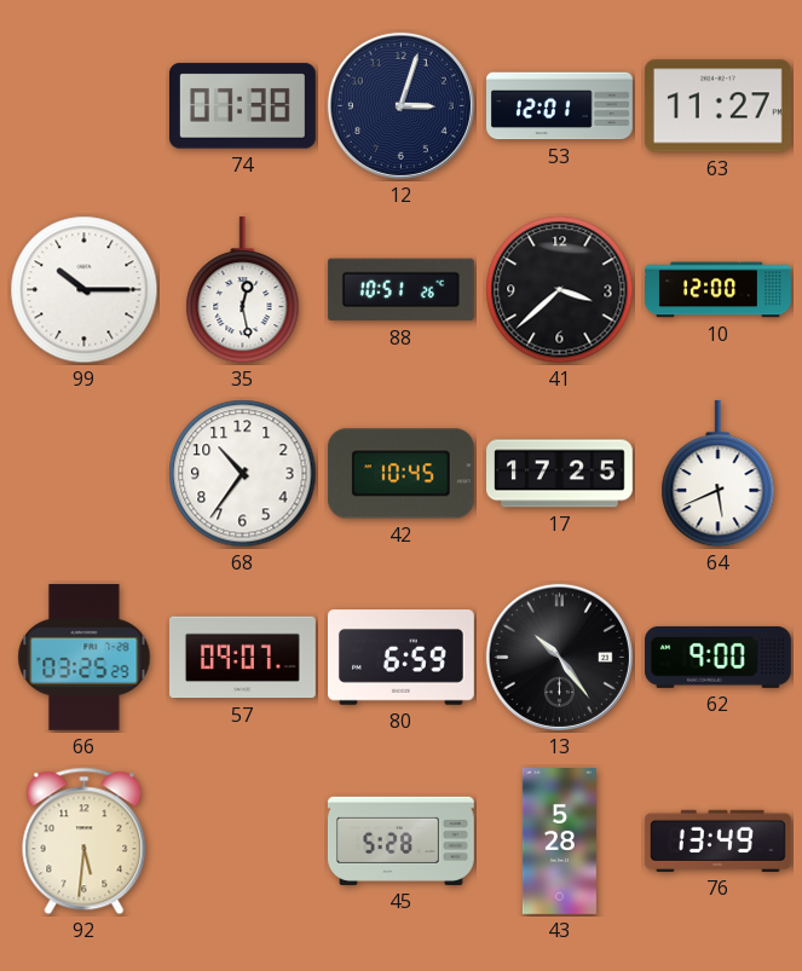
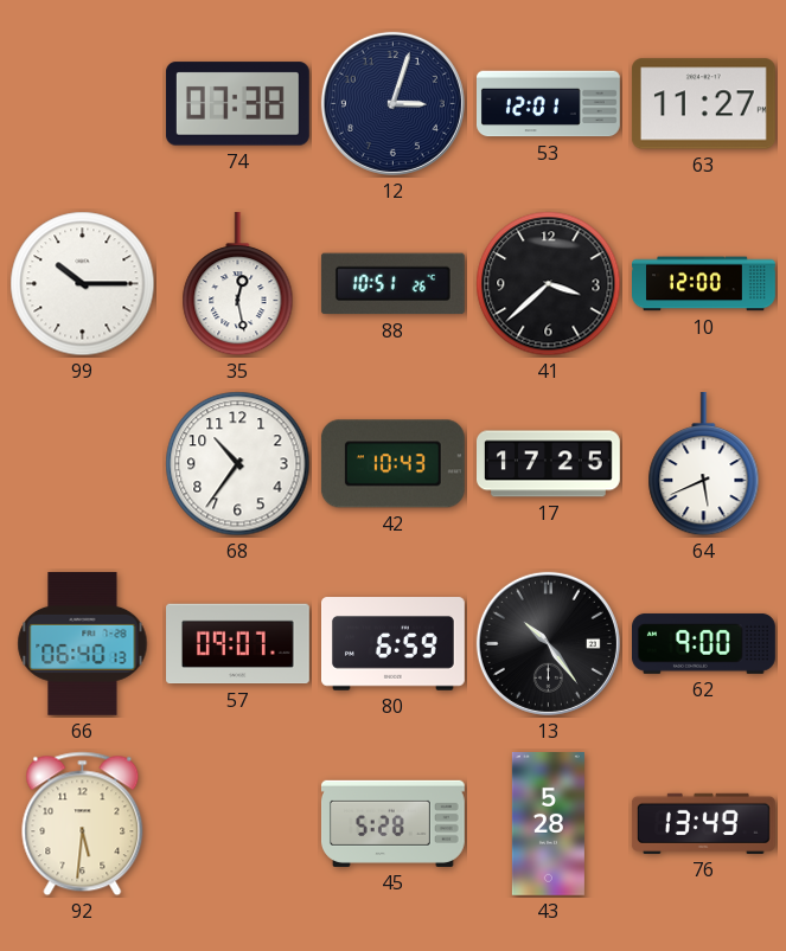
42: 10:45 -> 10:43 (392, 464)
66: 03:25 -> 06:40 (83, 643)
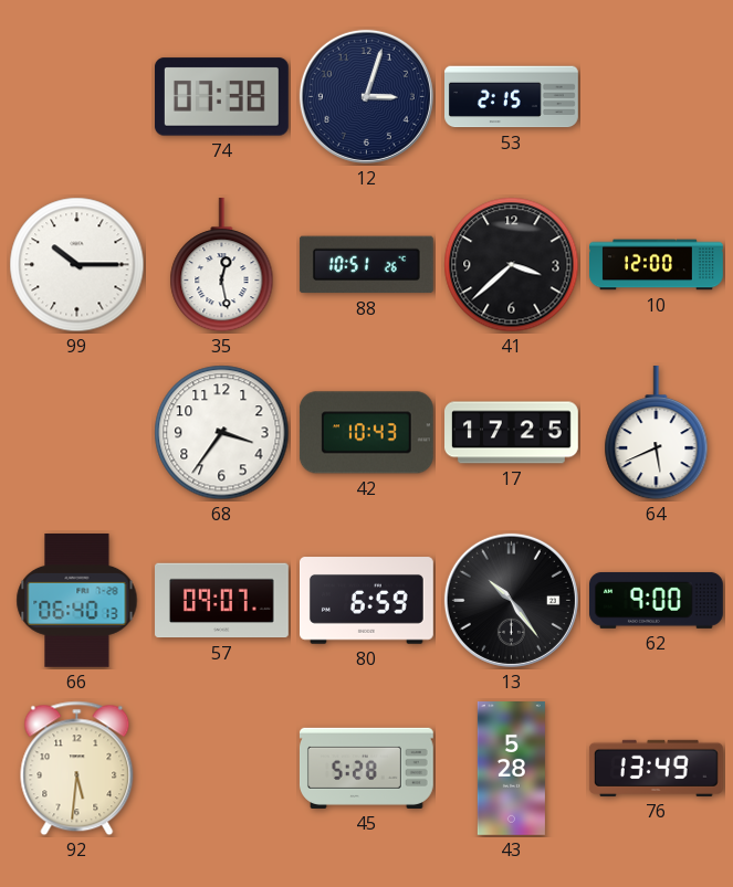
53: 12:01 -> 2:15 (512, 97)
63: 11:27 -> none (703, 104)
68: 10:36 -> 3:36 (222, 433)
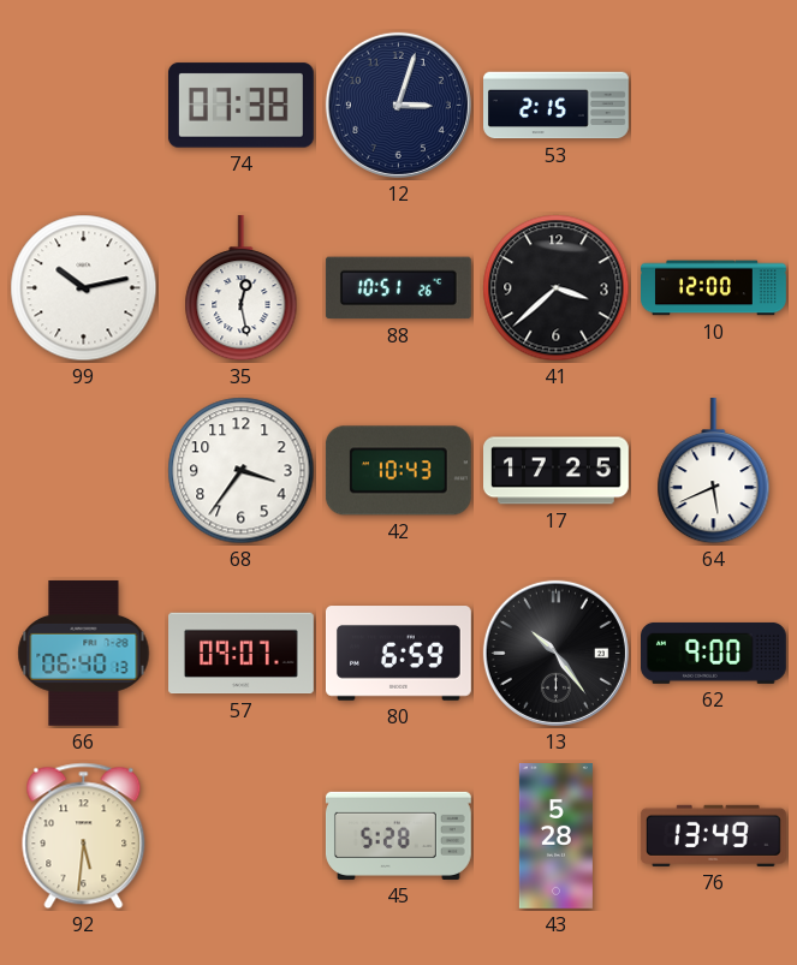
99: 10:15 -> 10:13 (84, 288)
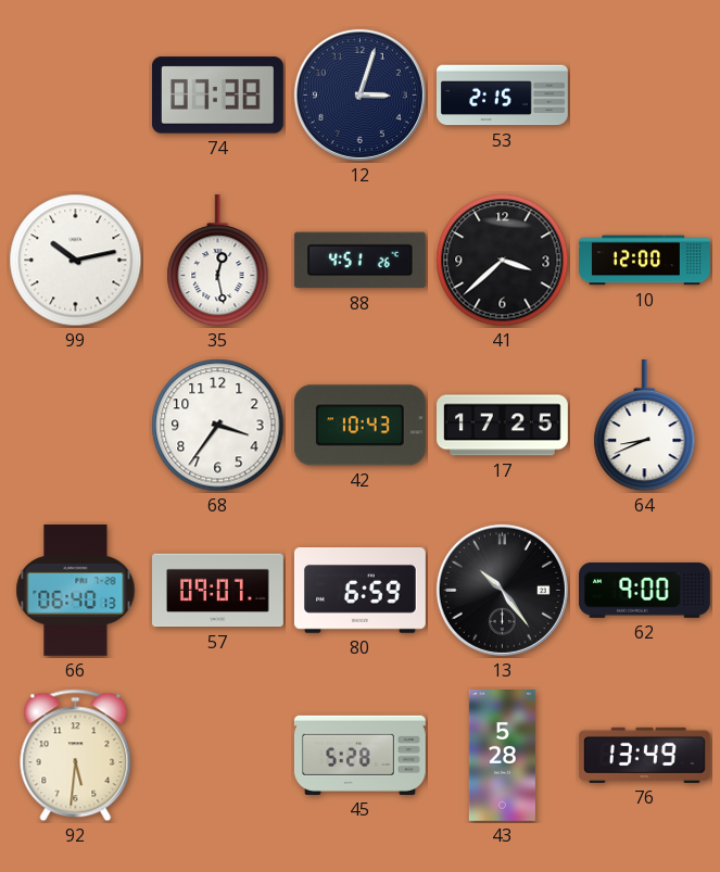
88: 10:51 -> 4:51 (359, 261)
64: 5:41 -> 8:41 (645, 426)
